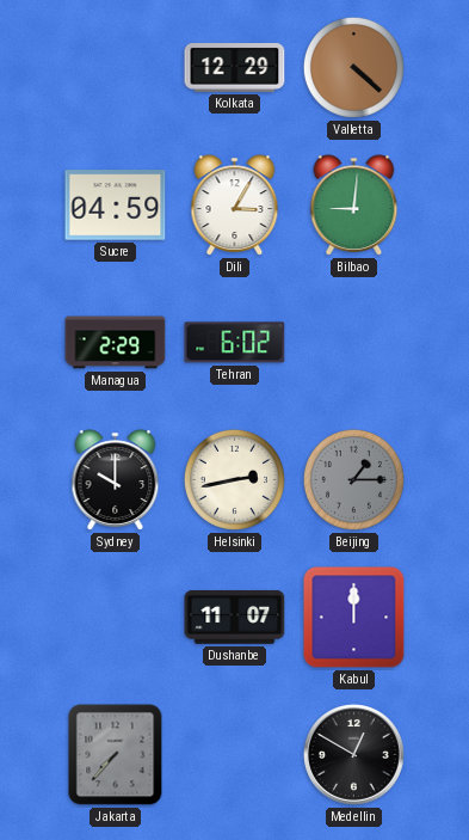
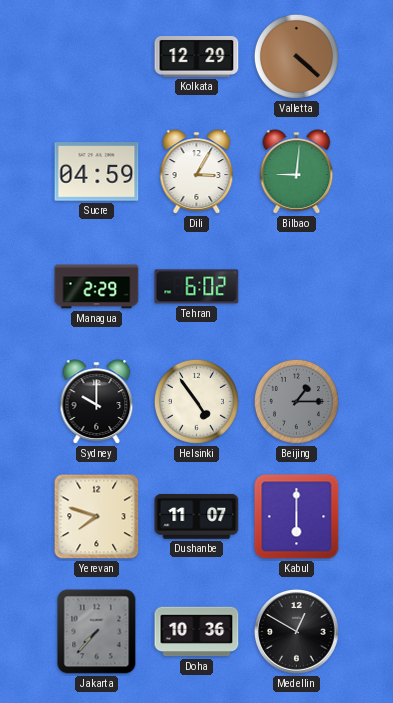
Helsinki: 2:43 -> 4:54 (196, 401)
Yerevan: none -> 7:48 (97, 517)
Kabul: 12:00 -> 6:00 (297, 517)
Doha: none -> 10:36 (197, 632)
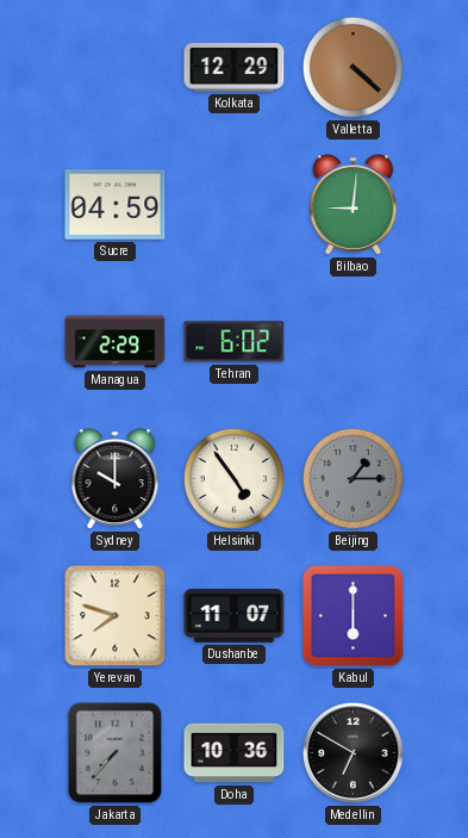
Dili: 3:05 -> none (197, 172)
Medellin: 12:50 -> 6:50 (354, 753)
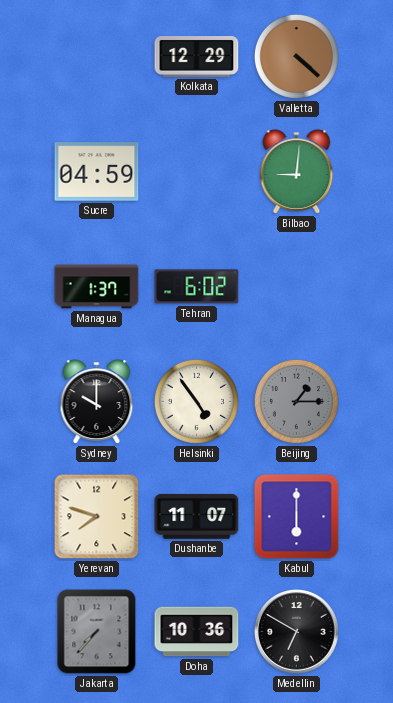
Managua: 2:29 -> 1:37 (97, 287)
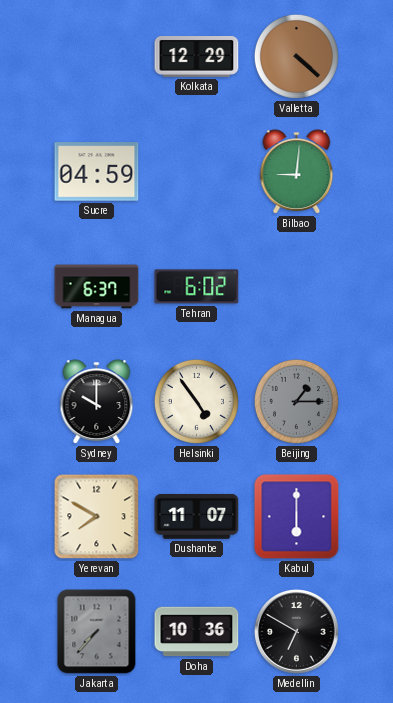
Managua: 1:37 -> 6:37 (97, 287)
Yerevan: 7:48 -> 7:50 (97, 517)
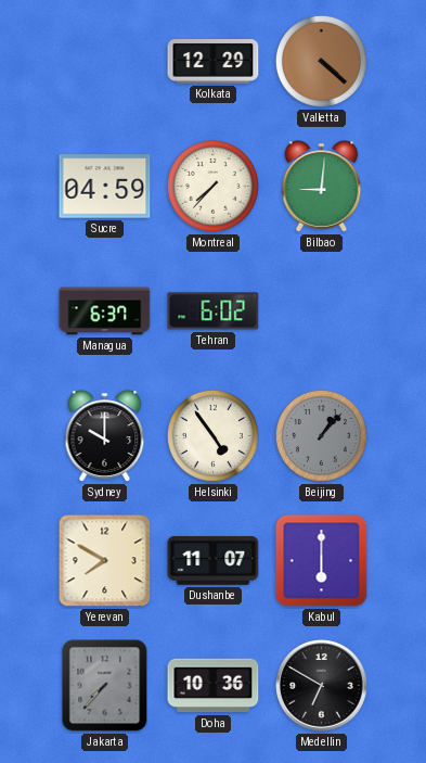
Montreal: none -> 7:37 (212, 186)
Beijing: 1:15 -> 1:07 (321, 435)
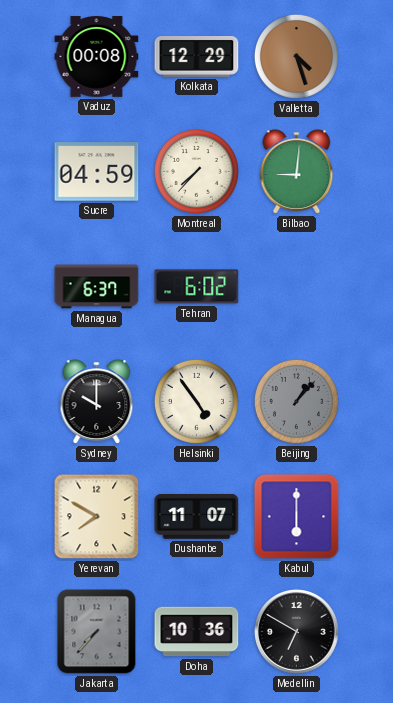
Vaduz: none -> 00:08 (97, 57)
Valletta: 4:22 -> 4:27 (296, 56)
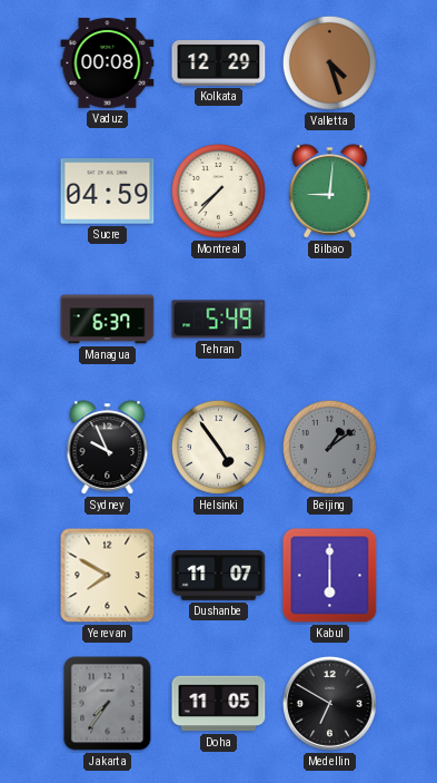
Tehran: 6:02 -> 5:49 (219, 320)
Sydney: 10:00 -> 9:56 (108, 448)
Beijing: 1:07 -> 1:09 (329, 447)
Jakarta: 7:37 -> 7:36 (108, 704)
Doha: 10:36 -> 11:05 (219, 704)
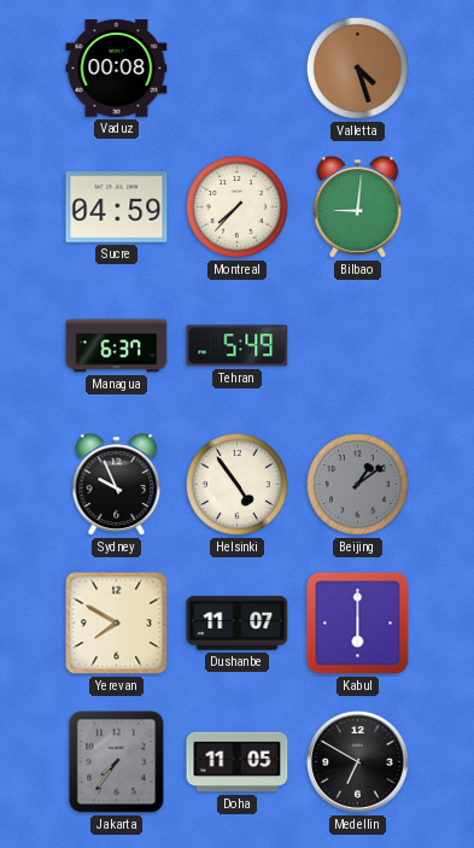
Kolkata: 12:29 -> none (219, 63)
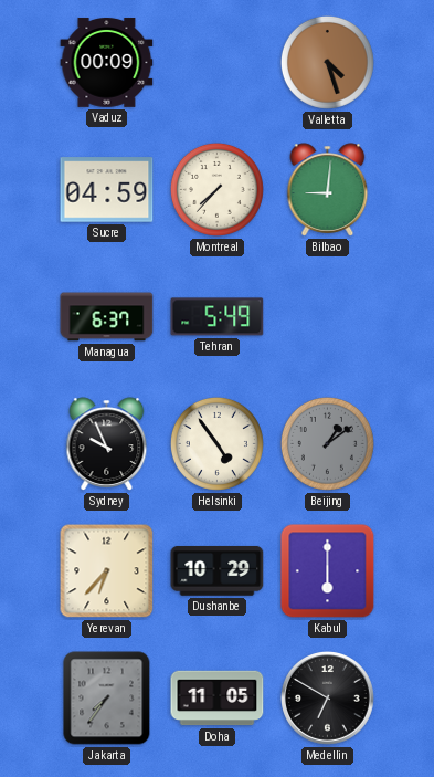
Vaduz: 00:08 -> 00:09 (107, 63)
Yerevan: 7:50 -> 6:37 (107, 571)
Dushanbe: 11:07 -> 10:29 (218, 571)
